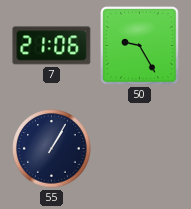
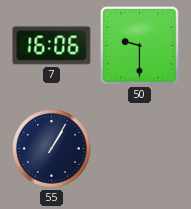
7: 21:06 -> 16:06 (52, 46)
50: 9:25 -> 9:30 (140, 46)
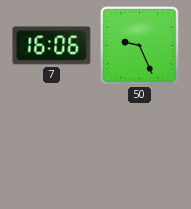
50: 9:30 -> 9:26 (140, 46)
55: 1:05 -> none (52, 149)
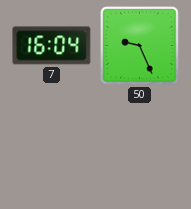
7: 16:06 -> 16:04 (52, 46)
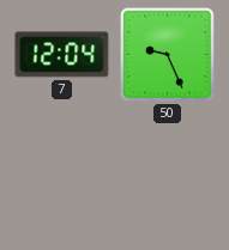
7: 16:04 -> 12:04 (62, 55)
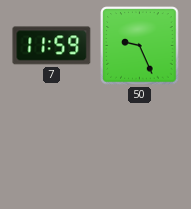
7: 12:04 -> 11:59 (52, 46)
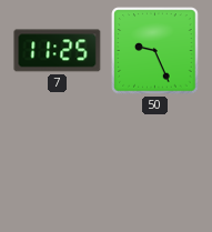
7: 11:59 -> 11:25 (58, 51)
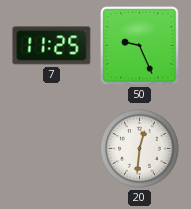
20: none -> 12:31 (140, 149)
